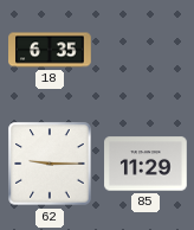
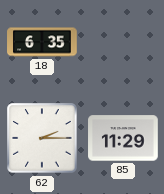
62: 9:15 -> 2:15 (42, 138)
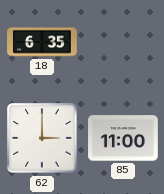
62: 2:15 -> 3:00 (42, 138)
85: 11:29 -> 11:00 (123, 138)
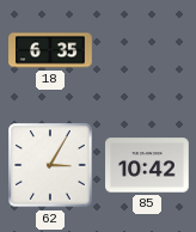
62: 3:00 -> 3:05 (50, 165)
85: 11:00 -> 10:42 (147, 165)
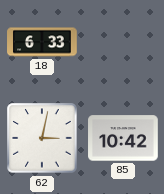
18: 6:35 -> 6:33 (42, 42)
62: 3:05 -> 3:02 (42, 138)
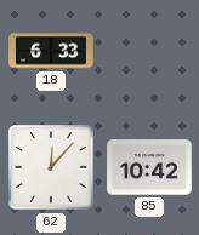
62: 3:02 -> 12:07 (51, 167)
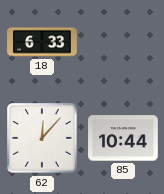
85: 10:42 -> 10:44 (123, 138)
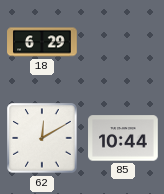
18: 6:33 -> 6:29 (42, 42)
62: 12:07 -> 12:10 (42, 138)
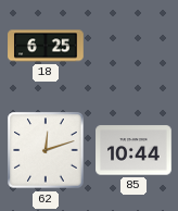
18: 6:29 -> 6:25 (46, 46)
62: 12:10 -> 12:12 (46, 150)
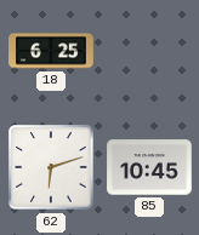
62: 12:12 -> 6:12 (51, 167)
85: 10:44 -> 10:45 (149, 167)
